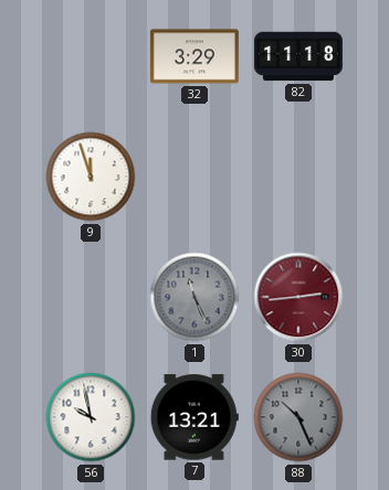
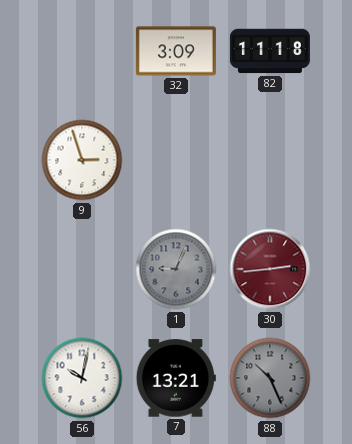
32: 3:29 -> 3:09 (176, 51)
9: 11:57 -> 2:57 (82, 160)
1: 11:26 -> 9:04 (176, 269)
56: 9:58 -> 10:02 (82, 378)
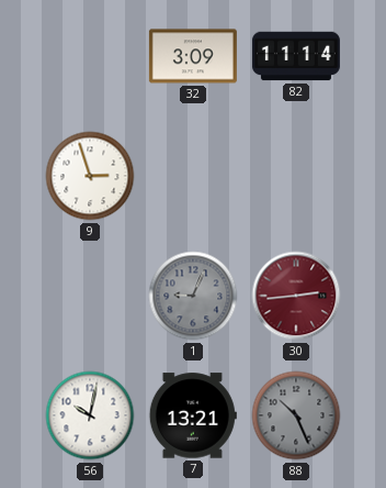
82: 11:18 -> 11:14 (296, 56)
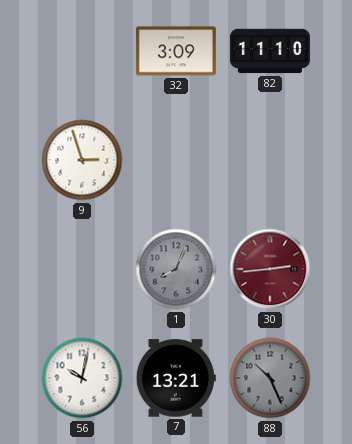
82: 11:14 -> 11:10 (270, 51)
1: 9:04 -> 8:04 (176, 269)
